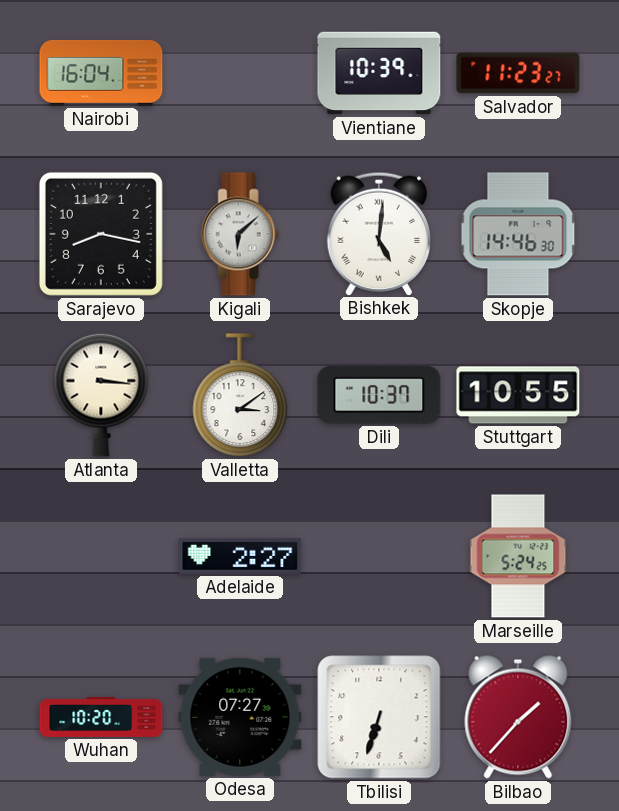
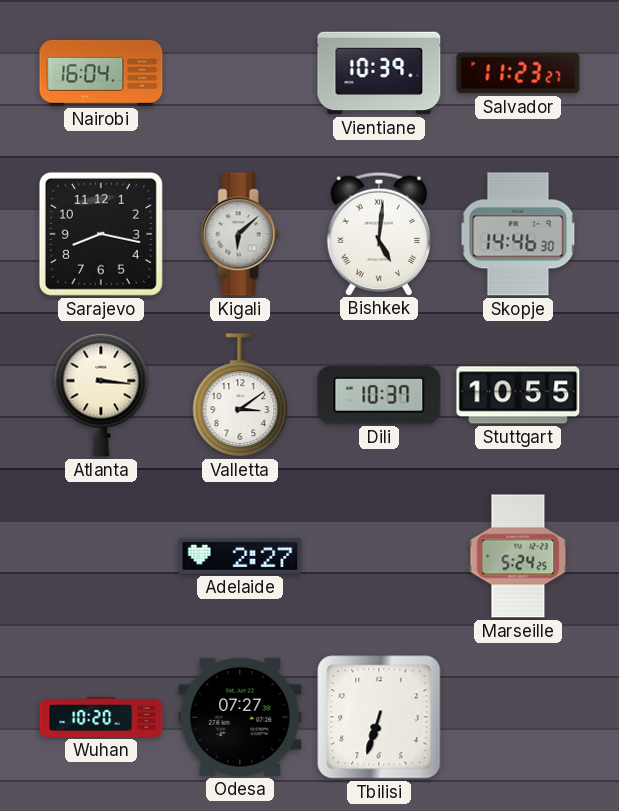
Bilbao: 1:37 -> none (518, 717)
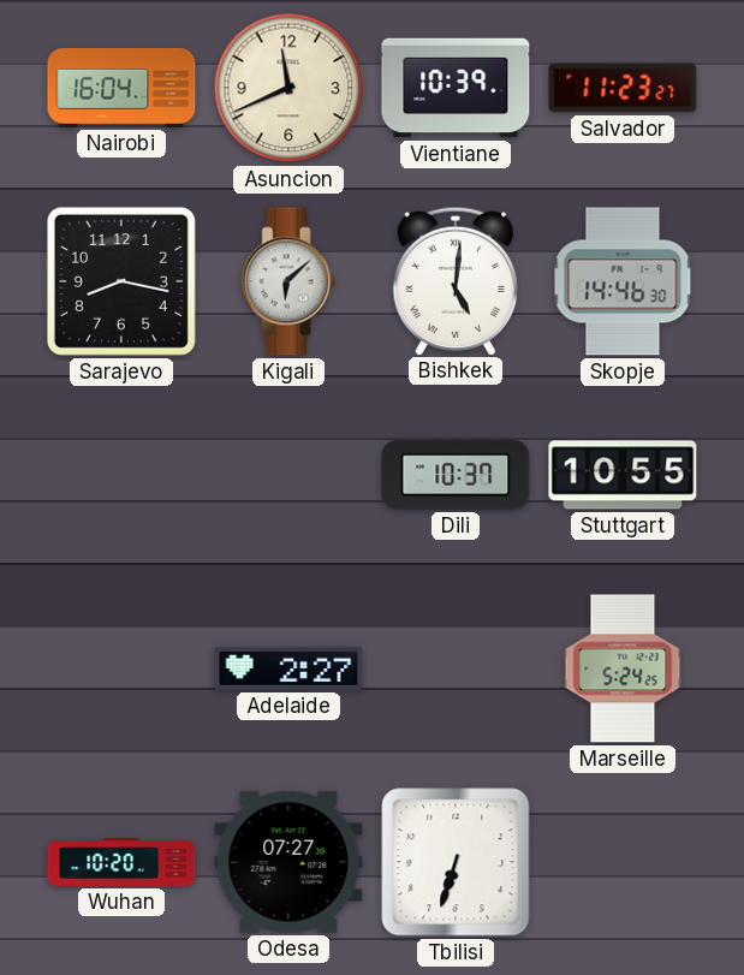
Asuncion: none -> 11:41 (288, 88)
Atlanta: 3:16 -> none (101, 395)
Valletta: 3:09 -> none (240, 395)
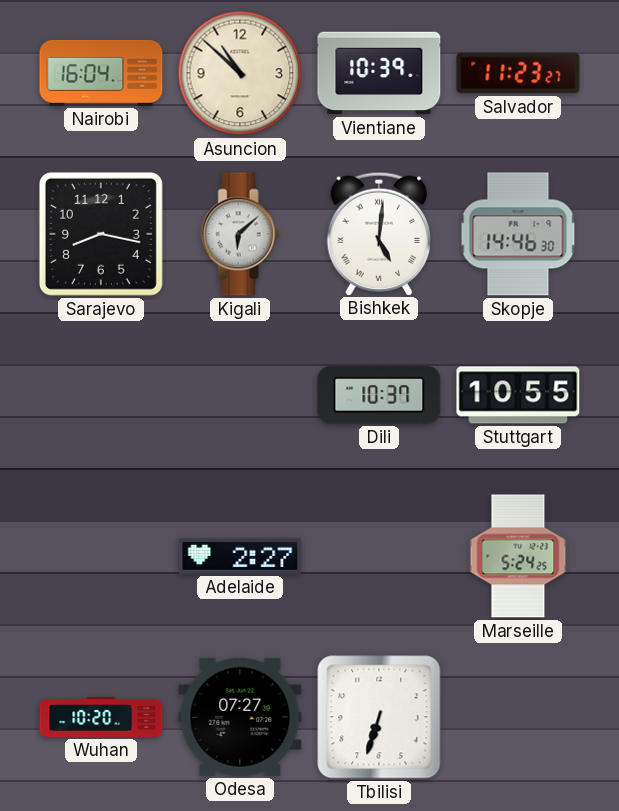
Asuncion: 11:41 -> 10:52 (240, 73)
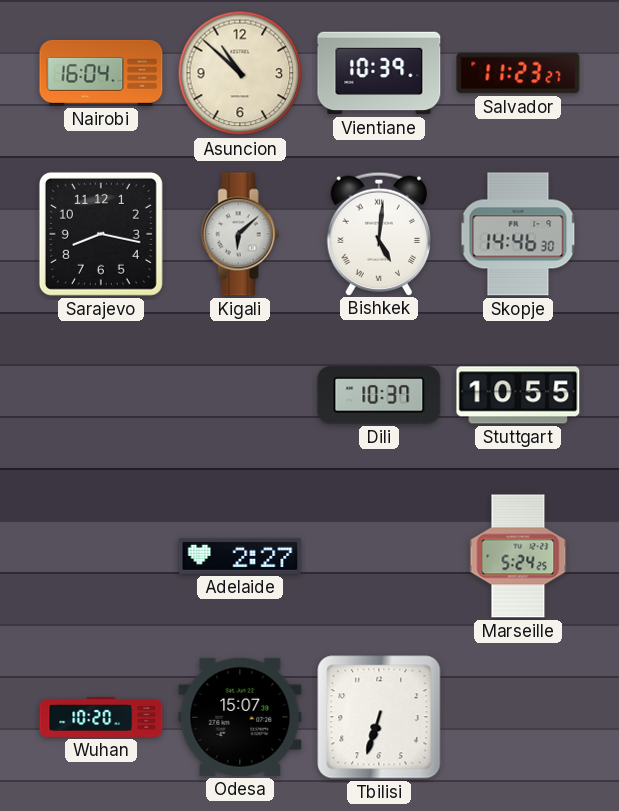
Odesa: 07:27 -> 15:07 (240, 717)
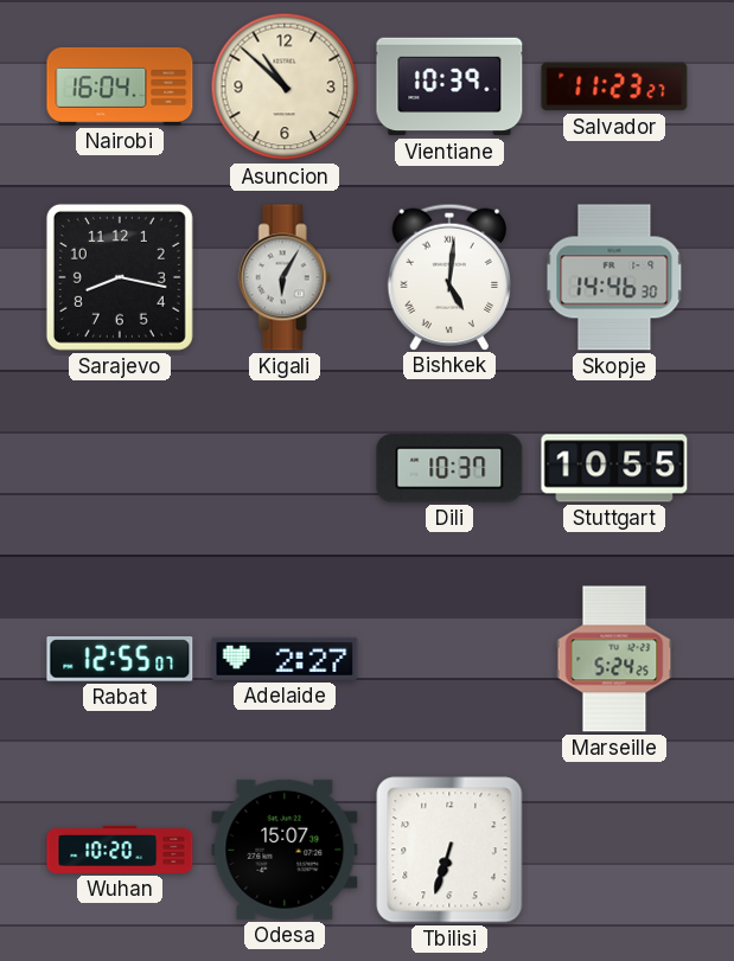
Kigali: 6:08 -> 6:05 (285, 277)
Rabat: none -> 12:55 (120, 659)
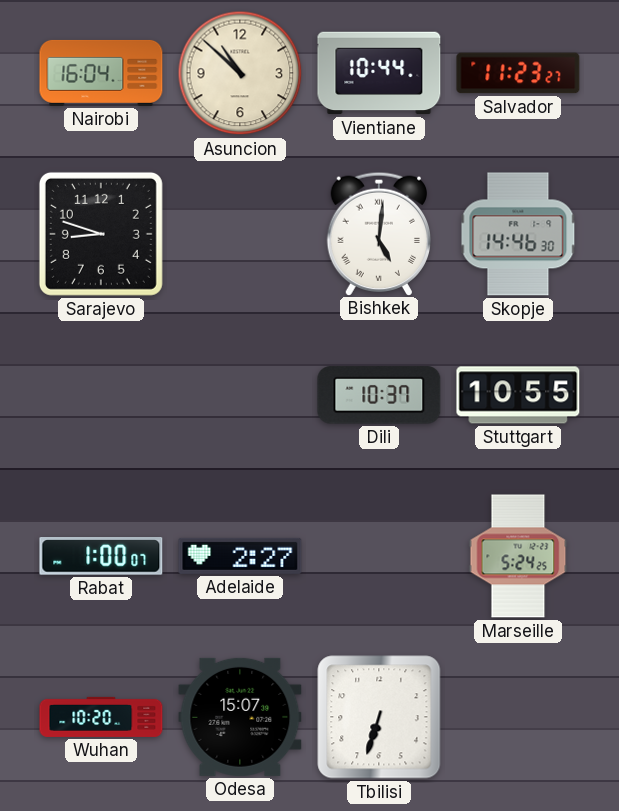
Vientiane: 10:39 -> 10:44 (379, 73)
Sarajevo: 8:17 -> 8:48 (101, 234)
Kigali: 6:05 -> none (285, 277)
Rabat: 12:55 -> 1:00 (101, 556)
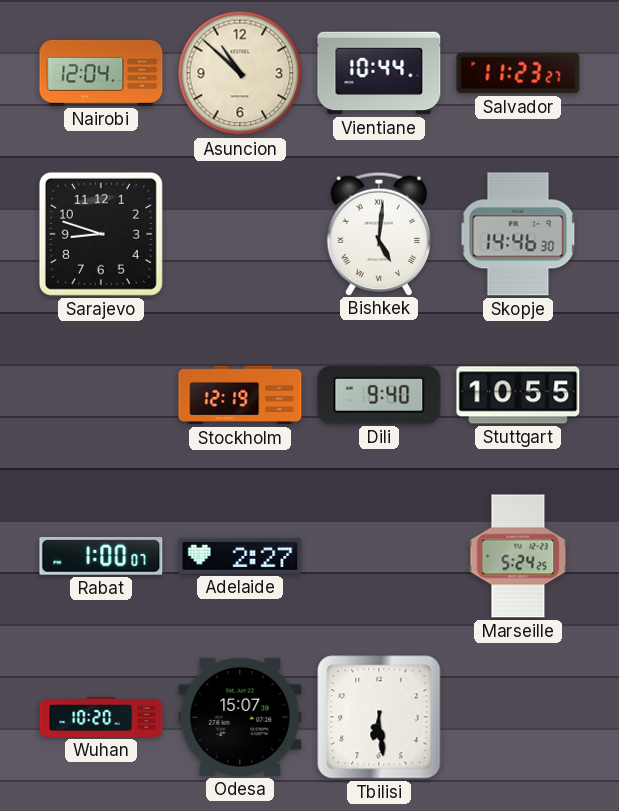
Nairobi: 16:04 -> 12:04 (101, 73)
Stockholm: none -> 12:19 (240, 395)
Dili: 10:37 -> 9:40 (379, 395)
Tbilisi: 6:33 -> 6:29 (379, 717)
